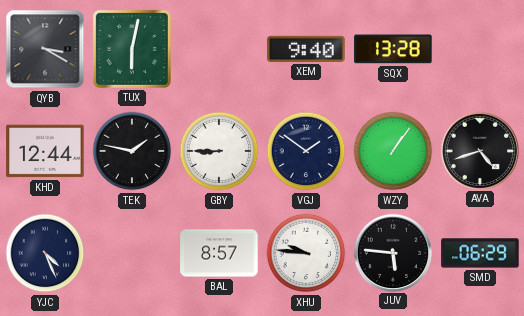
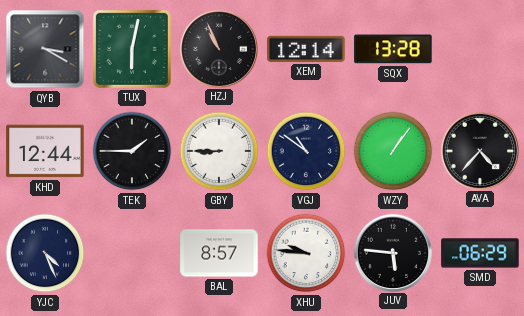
HZJ: none -> 10:56 (218, 48)
XEM: 9:40 -> 12:14 (306, 49)
TEK: 1:47 -> 1:45 (132, 151)
VGJ: 1:51 -> 10:51 (306, 151)
AVA: 4:42 -> 4:37 (479, 150)
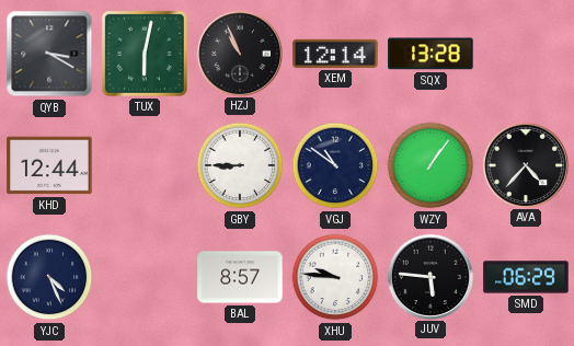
TEK: 1:45 -> none (132, 151)
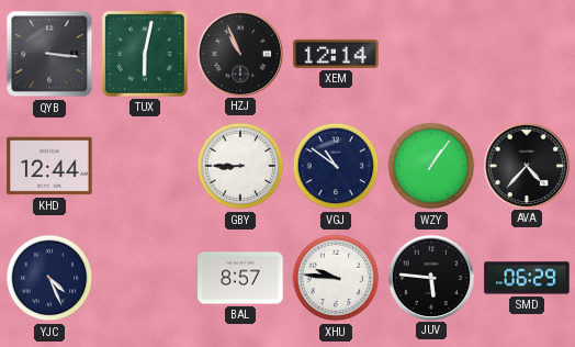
QYB: 3:20 -> 3:16 (49, 54)
SQX: 13:28 -> none (431, 54)
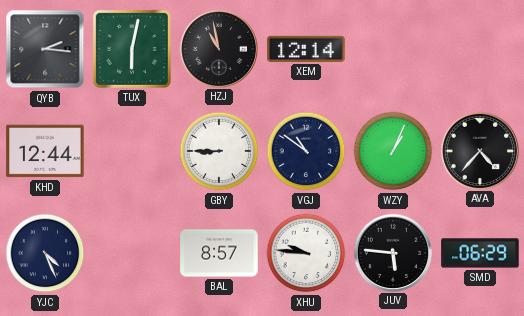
QYB: 3:16 -> 2:16 (45, 49)
HZJ: 10:56 -> 10:58 (218, 48)
WZY: 1:06 -> 1:04 (393, 151)
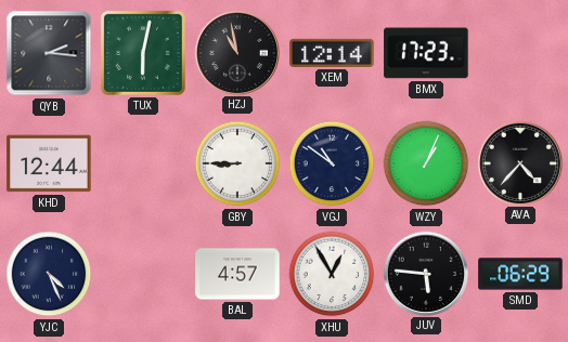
BMX: none -> 17:23 (426, 53)
BAL: 8:57 -> 4:57 (237, 274)
XHU: 9:46 -> 12:55 (332, 274)
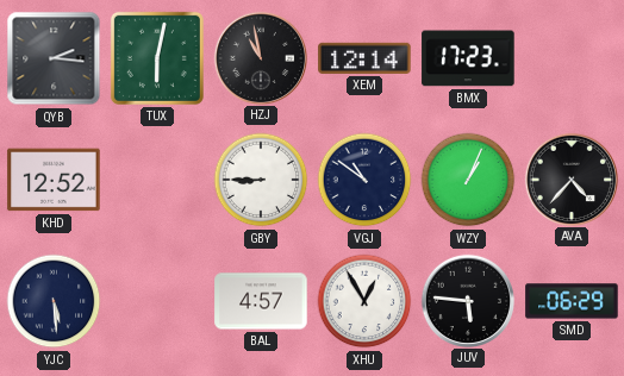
KHD: 12:44 -> 12:52 (54, 180)
YJC: 4:26 -> 5:29 (54, 301)
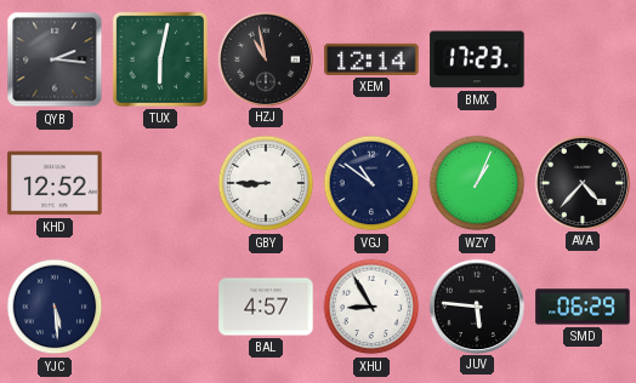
XHU: 12:55 -> 8:55 (371, 307)
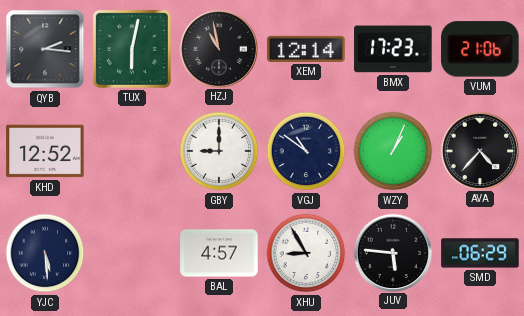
VUM: none -> 21:06 (480, 49)
GBY: 8:45 -> 9:00 (219, 151)
